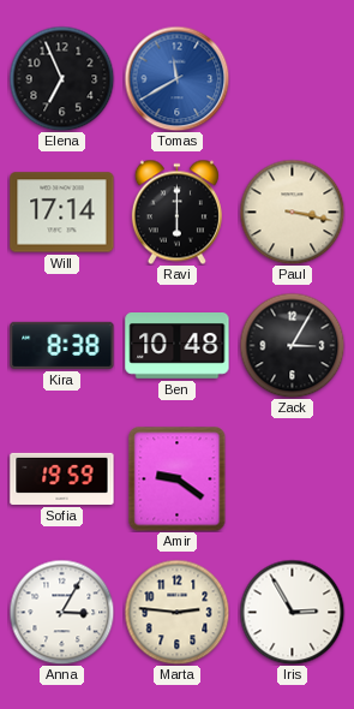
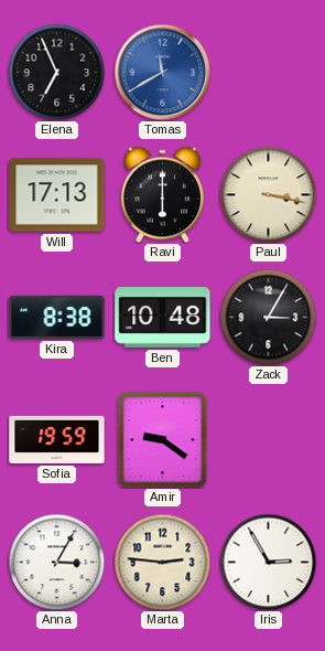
Will: 17:14 -> 17:13 (57, 195)
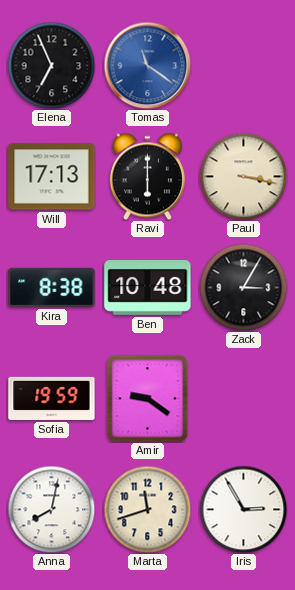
Tomas: 11:40 -> 11:21 (147, 65)
Anna: 3:05 -> 8:02 (51, 509)
Marta: 2:46 -> 11:42 (147, 509)
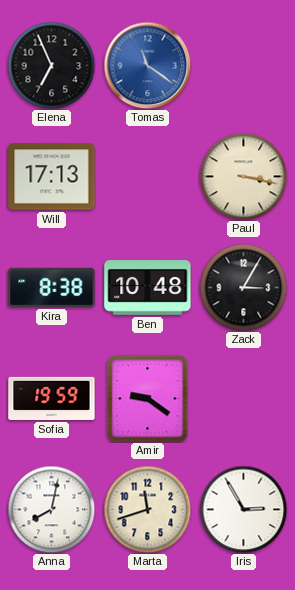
Ravi: 6:00 -> none (147, 176)
